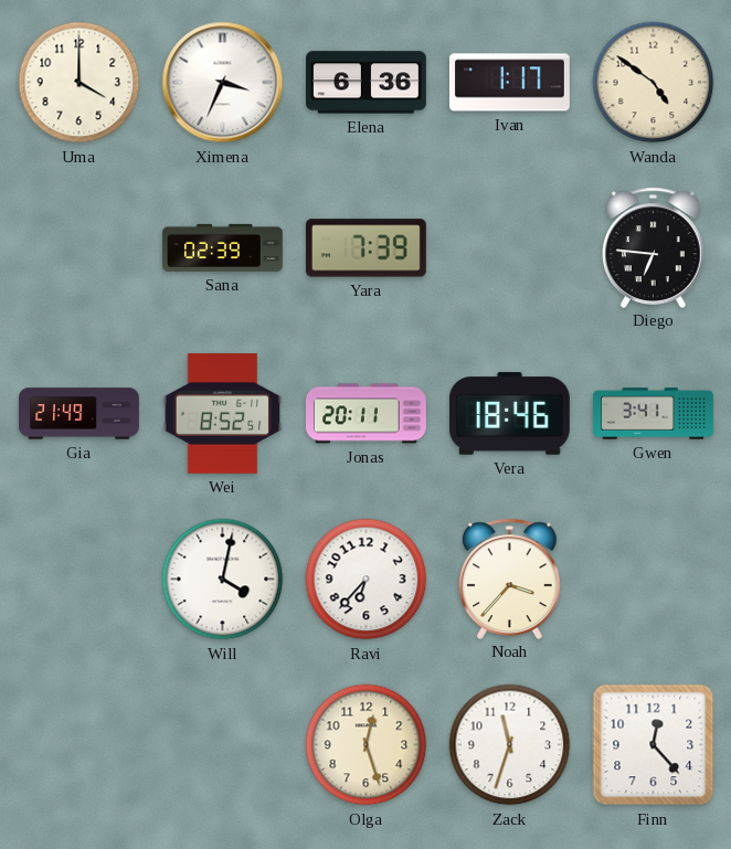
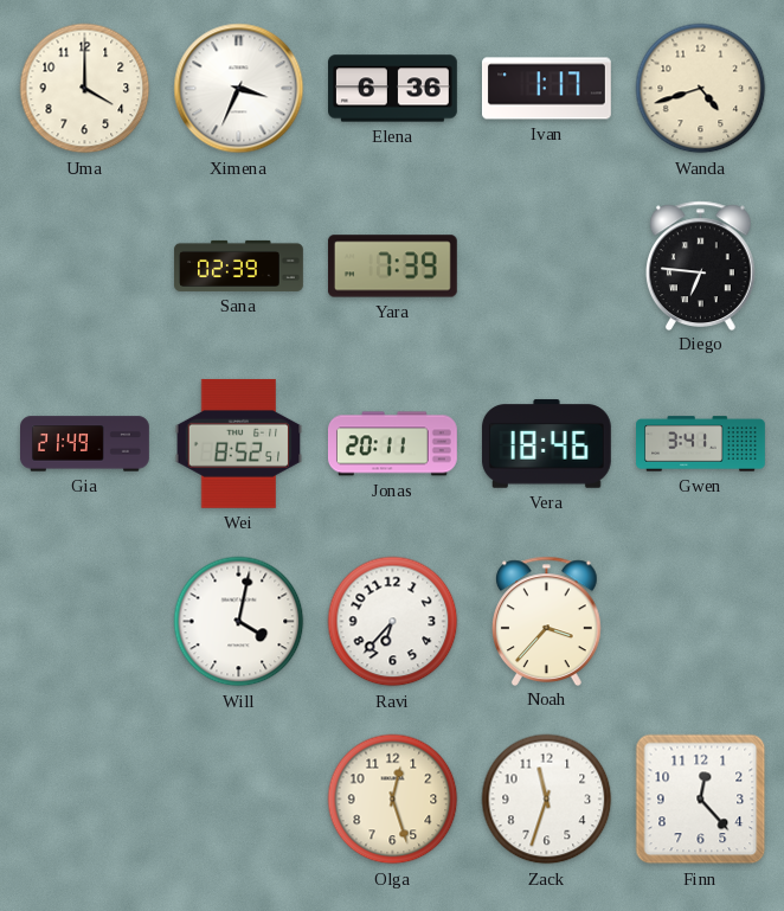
Wanda: 4:51 -> 4:42 (701, 89)
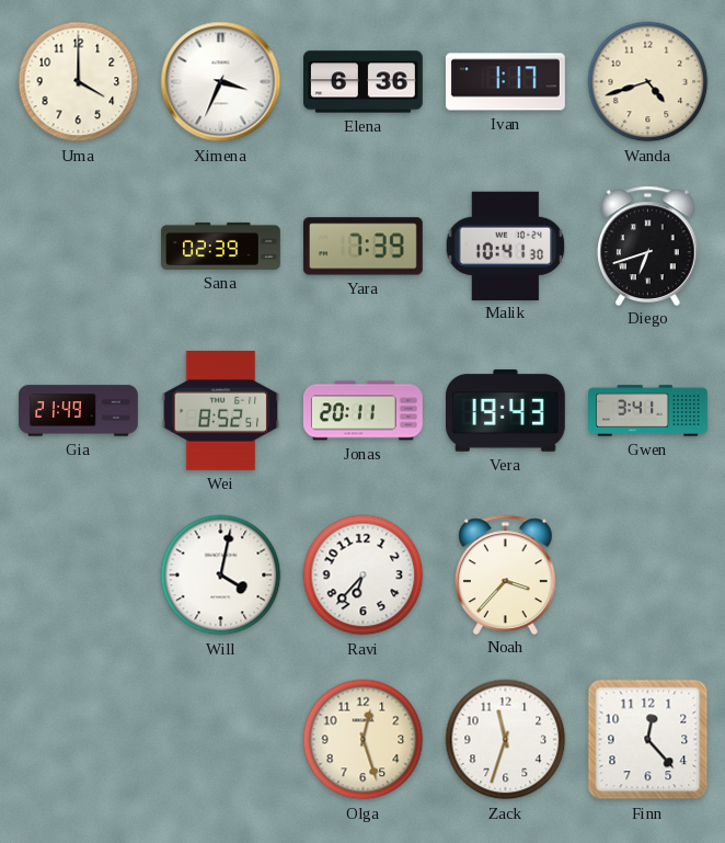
Malik: none -> 10:41 (506, 246)
Diego: 6:46 -> 6:42 (648, 246)
Vera: 18:46 -> 19:43 (505, 411)
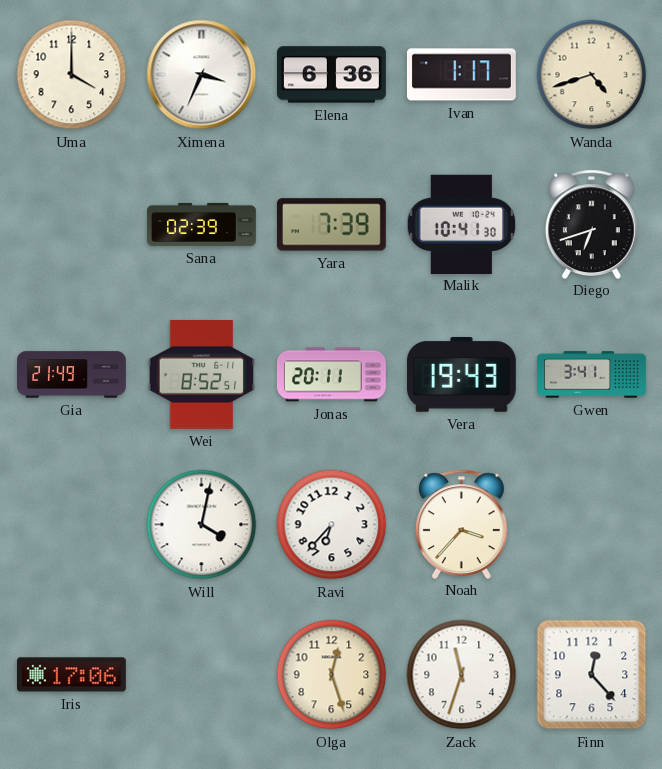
Iris: none -> 17:06 (71, 675)
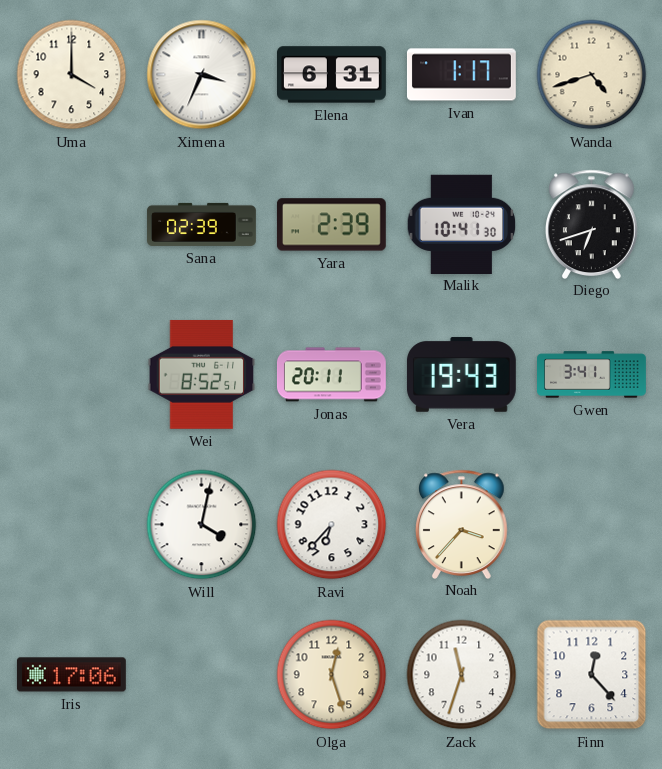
Elena: 6:36 -> 6:31 (332, 75)
Yara: 7:39 -> 2:39 (331, 225)
Gia: 21:49 -> none (72, 375)
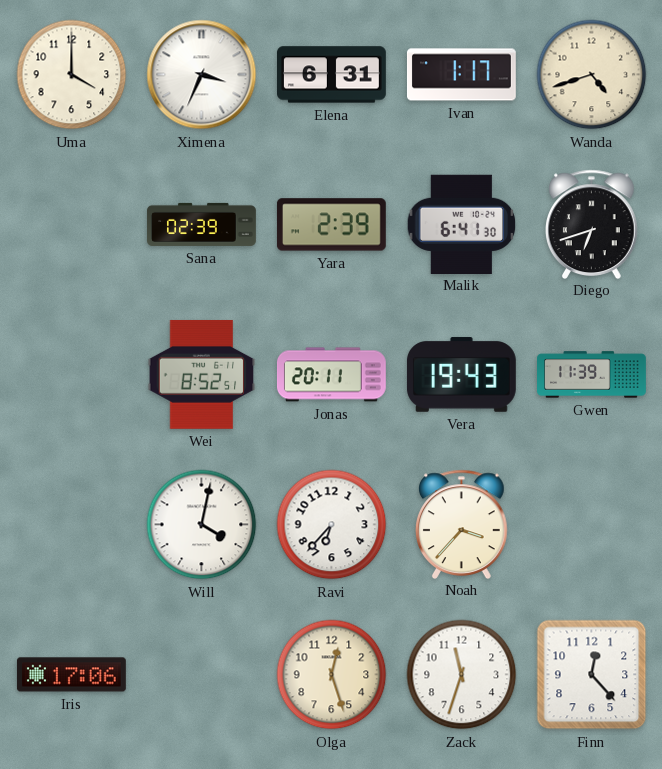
Malik: 10:41 -> 6:41 (462, 224)
Gwen: 3:41 -> 11:39 (592, 375)
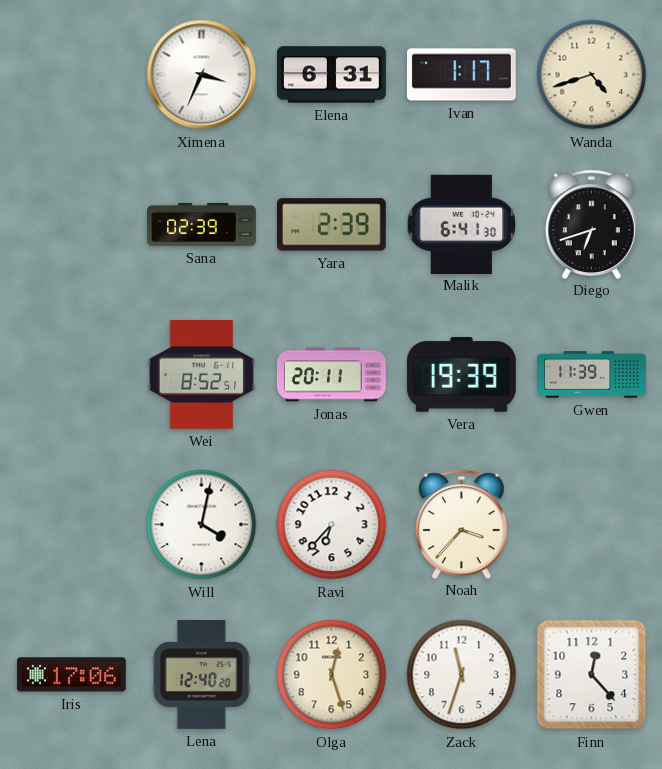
Uma: 4:00 -> none (72, 75)
Vera: 19:43 -> 19:39 (461, 375)
Lena: none -> 12:40 (201, 674)
